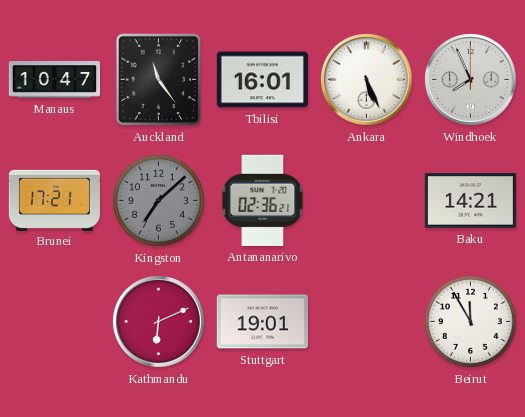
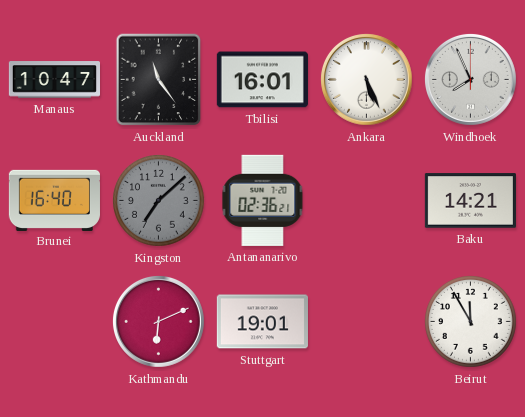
Brunei: 17:21 -> 16:40 (54, 200)
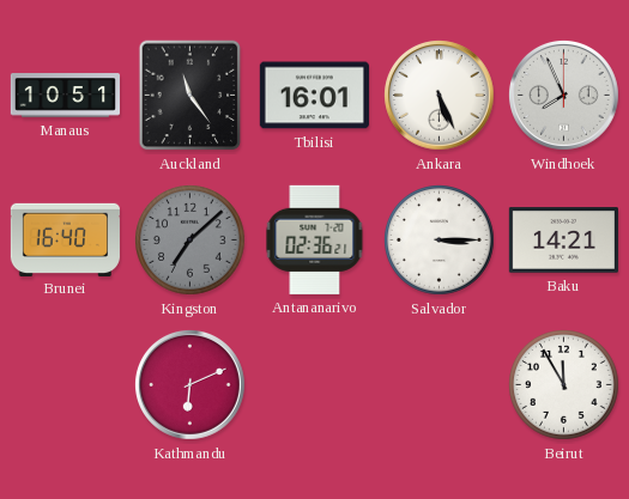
Manaus: 10:47 -> 10:51 (65, 96)
Salvador: none -> 3:15 (440, 241)
Stuttgart: 19:01 -> none (262, 322)
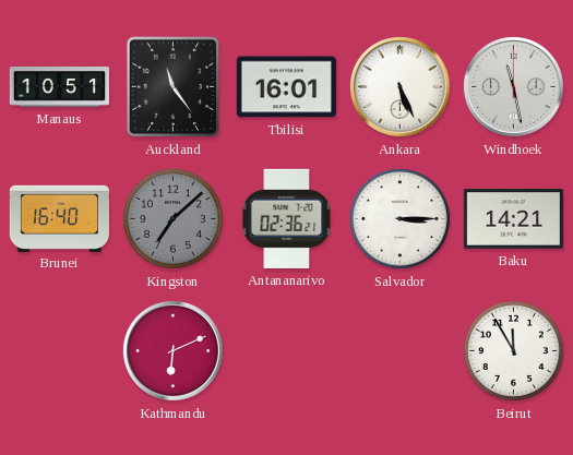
Windhoek: 7:56 -> 11:28 (513, 86)
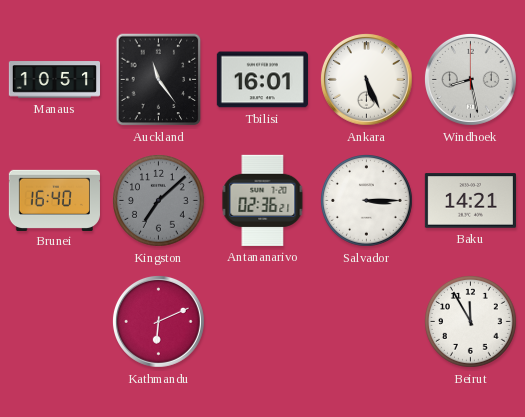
Windhoek: 11:28 -> 8:28 (470, 79)
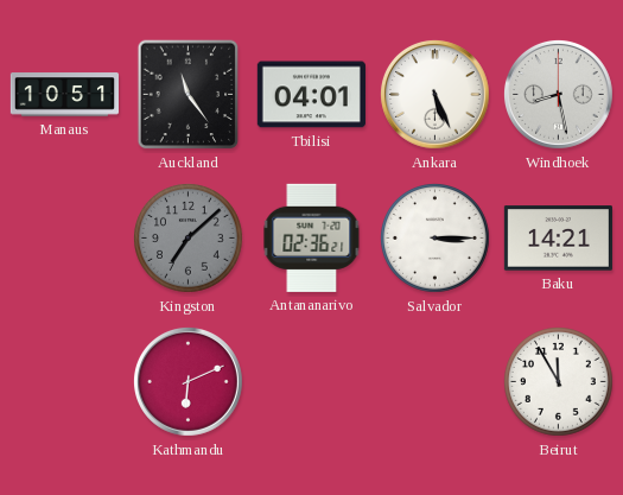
Tbilisi: 16:01 -> 04:01 (311, 95)
Brunei: 16:40 -> none (54, 200)
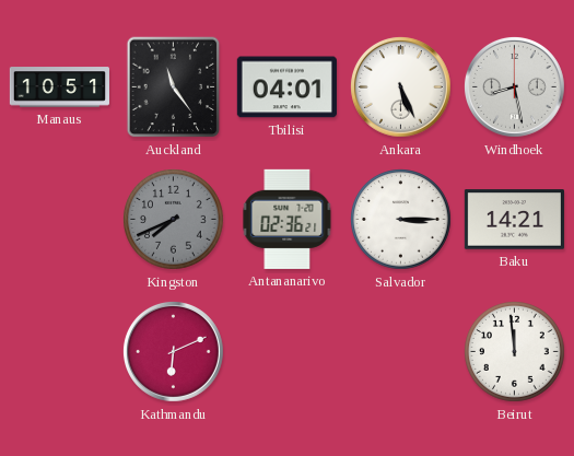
Kingston: 7:08 -> 7:41 (174, 220)
Beirut: 11:55 -> 11:59 (515, 352)
